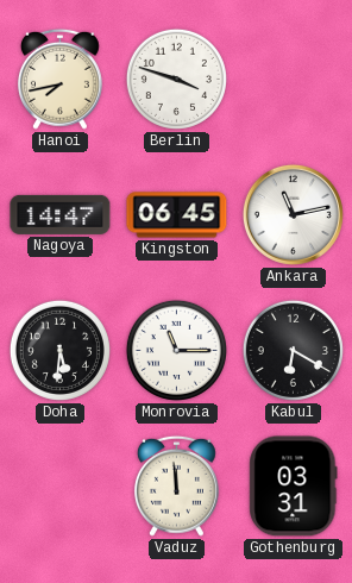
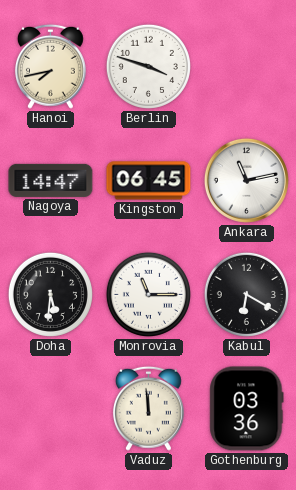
Gothenburg: 03:31 -> 03:36 (247, 409)
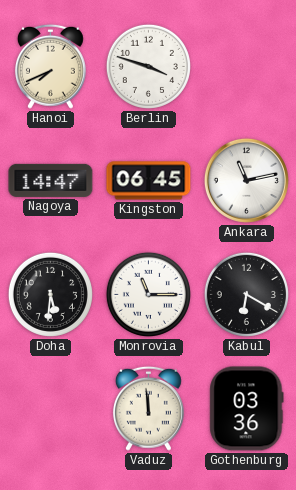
Hanoi: 7:43 -> 7:41 (50, 66)
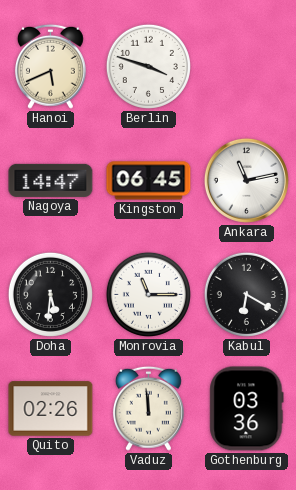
Hanoi: 7:41 -> 5:41 (50, 66)
Quito: none -> 02:26 (51, 409)
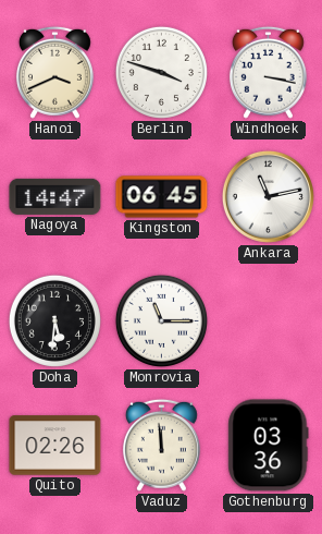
Hanoi: 5:41 -> 3:41 (54, 72)
Windhoek: none -> 3:17 (268, 72)
Kabul: 6:20 -> none (246, 294)
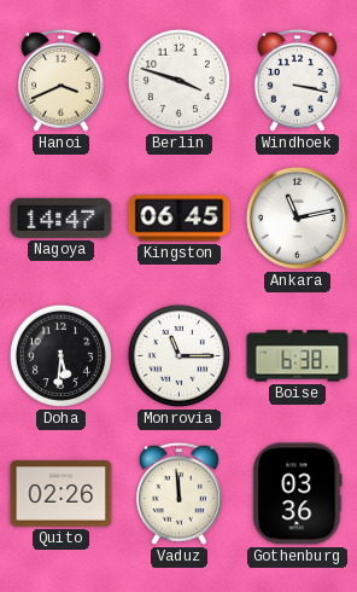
Boise: none -> 6:38 (298, 356)
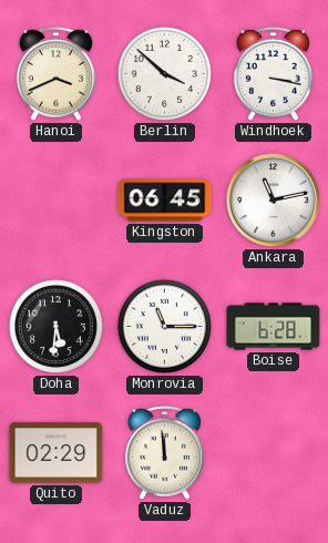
Berlin: 3:48 -> 3:52 (164, 73)
Nagoya: 14:47 -> none (62, 217)
Boise: 6:38 -> 6:28 (274, 327)
Quito: 02:26 -> 02:29 (57, 453)
Gothenburg: 03:36 -> none (298, 494)
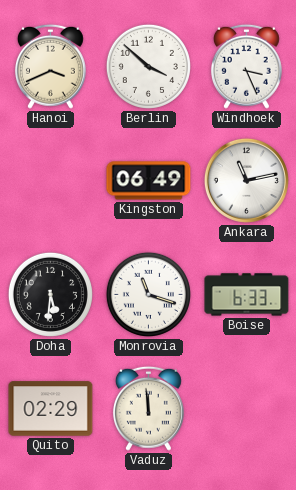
Windhoek: 3:17 -> 3:26 (246, 66)
Kingston: 06:45 -> 06:49 (149, 181)
Monrovia: 11:15 -> 11:18 (148, 294)
Boise: 6:28 -> 6:33 (247, 295)
